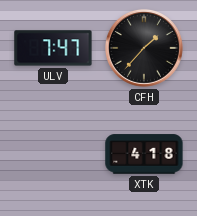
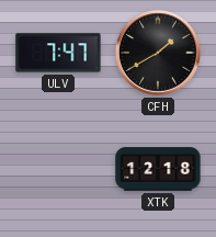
CFH: 1:37 -> 1:40 (158, 53)
XTK: 4:18 -> 12:18 (158, 169)
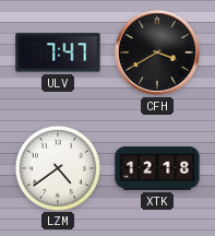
CFH: 1:40 -> 3:40 (157, 52)
LZM: none -> 4:39 (57, 167)
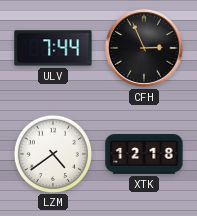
ULV: 7:47 -> 7:44 (53, 48)
CFH: 3:40 -> 2:56 (144, 48)
